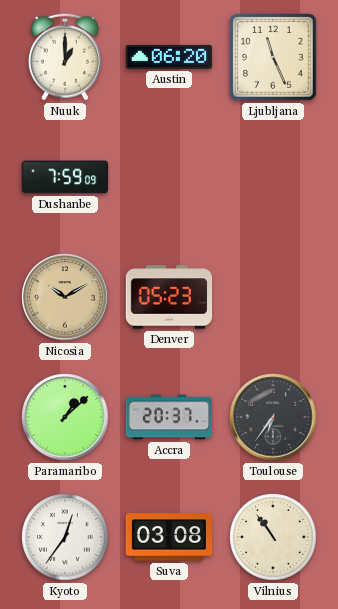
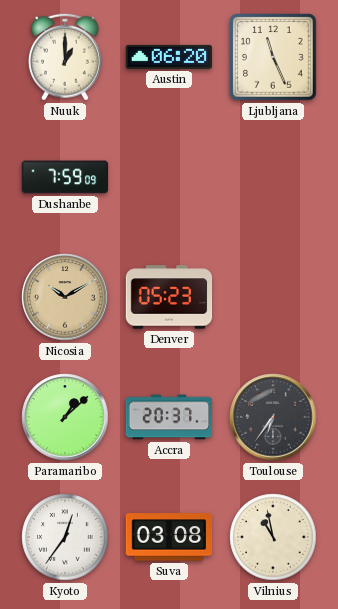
Vilnius: 10:54 -> 10:58 (273, 537)
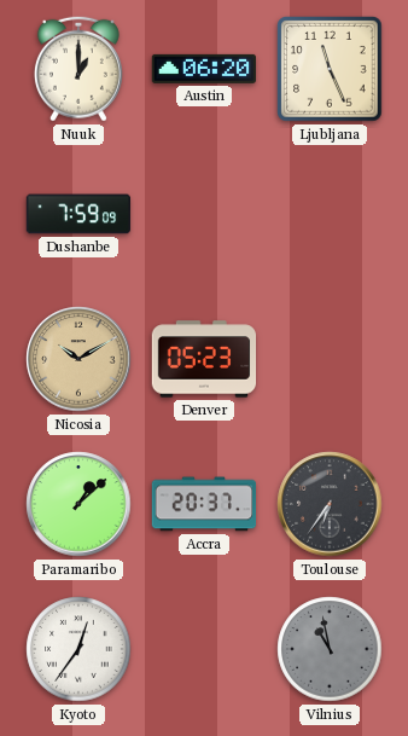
Suva: 03:08 -> none (169, 537)
Vilnius dial: cream -> grey (330, 649)
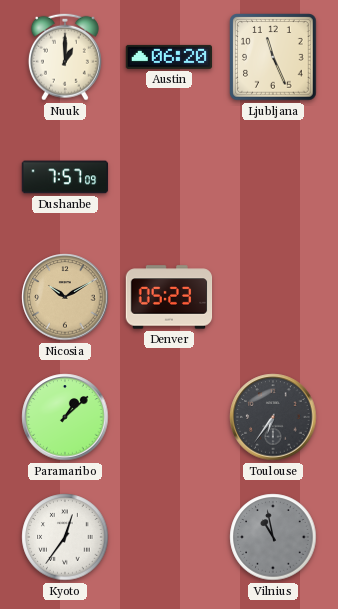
Dushanbe: 7:59 -> 7:57 (65, 177)
Accra: 20:37 -> none (204, 504)
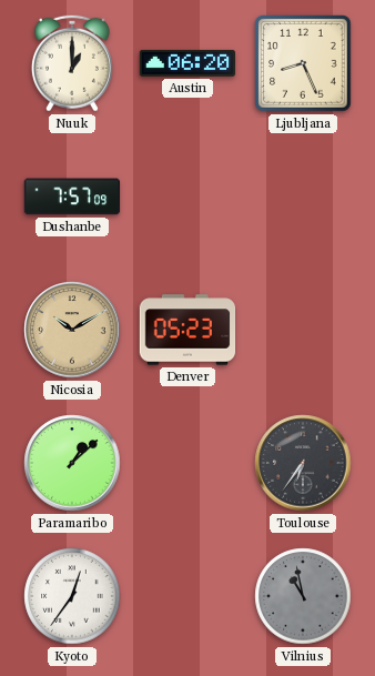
Ljubljana: 11:26 -> 8:26 (303, 63)
